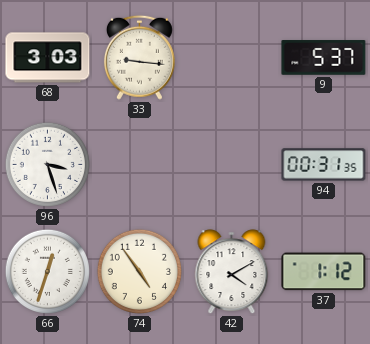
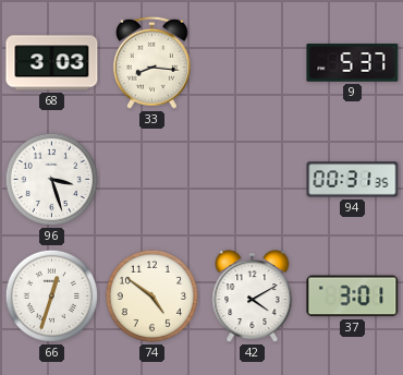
33: 9:16 -> 8:16 (151, 62)
74: 4:54 -> 4:51 (151, 295)
37: 1:12 -> 3:01 (353, 297)
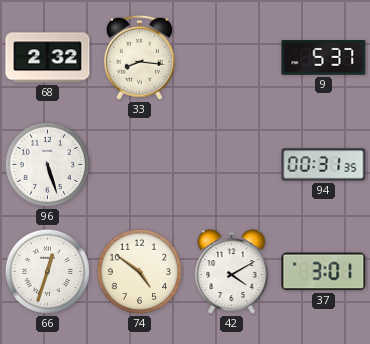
68: 3:03 -> 2:32 (48, 58)
96: 3:27 -> 5:27 (47, 164)
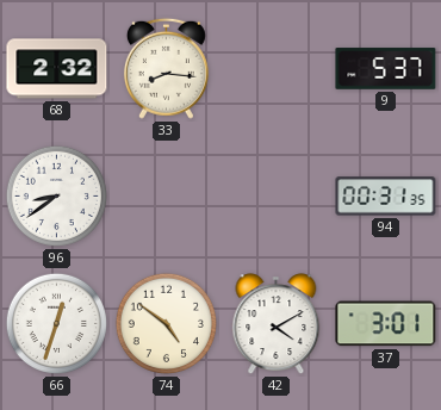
96: 5:27 -> 8:39 (56, 195)
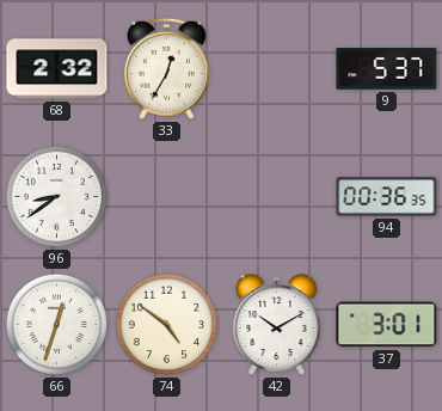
33: 8:16 -> 12:35 (166, 68)
94: 00:31 -> 00:36 (387, 197)
42: 4:10 -> 10:10 (277, 325)
